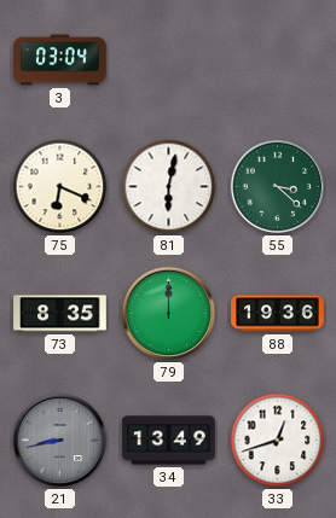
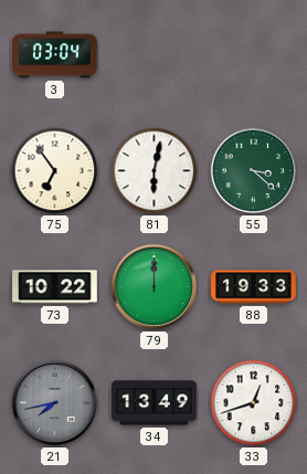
75: 6:19 -> 6:54 (55, 171)
73: 8:35 -> 10:22 (55, 287)
88: 19:36 -> 19:33 (254, 287)
21: 8:43 -> 7:43 (55, 403)
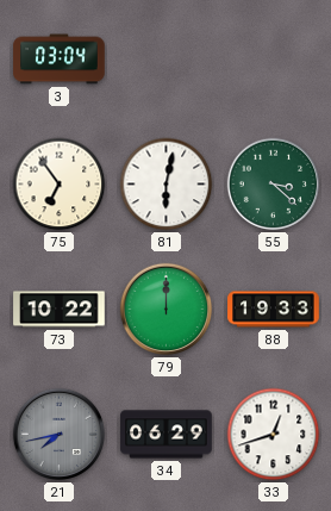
34: 13:49 -> 06:29 (167, 435)
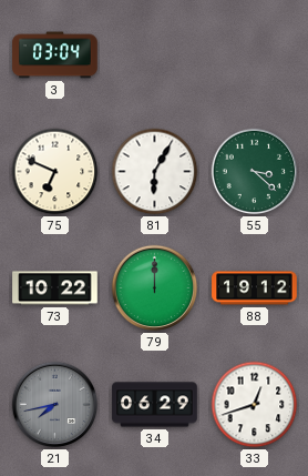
75: 6:54 -> 6:49 (55, 172)
81: 6:02 -> 6:05 (155, 172)
88: 19:33 -> 19:12 (255, 288)
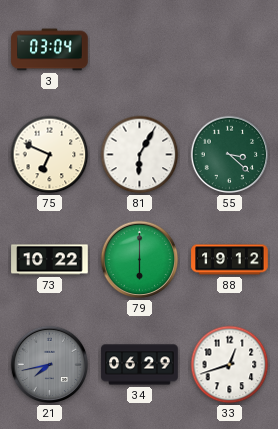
79: 12:00 -> 6:00 (140, 260)
